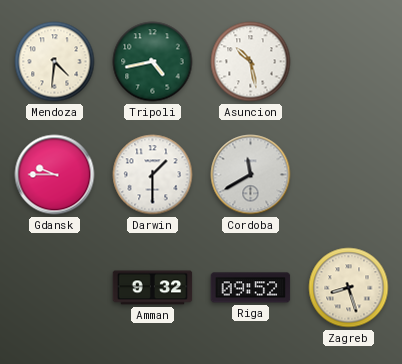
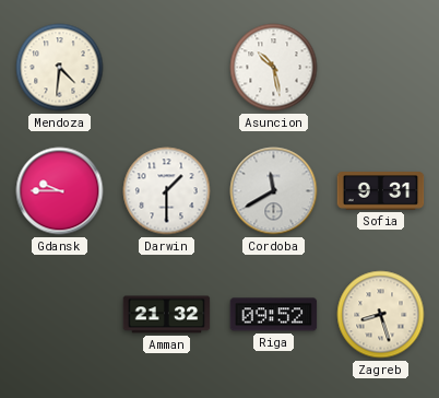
Tripoli: 4:43 -> none (153, 62)
Sofia: none -> 9:31 (381, 191)
Amman: 9:32 -> 21:32 (167, 315)
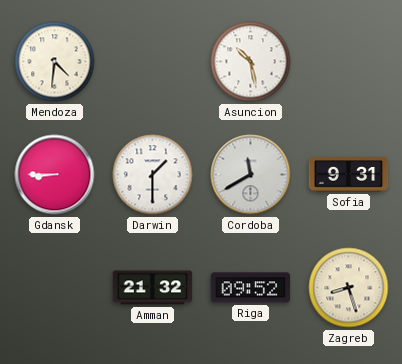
Gdansk: 9:45 -> 8:45 (55, 175)
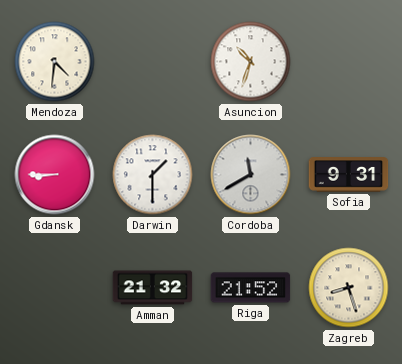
Asuncion: 10:28 -> 10:33 (251, 62)
Riga: 09:52 -> 21:52 (251, 288)
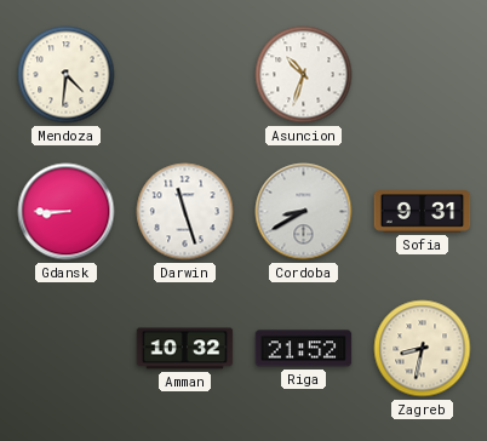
Darwin: 1:30 -> 11:27 (185, 212)
Cordoba: 11:40 -> 8:40 (304, 212)
Amman: 21:32 -> 10:32 (185, 349)
Zagreb: 8:27 -> 8:32 (423, 349)
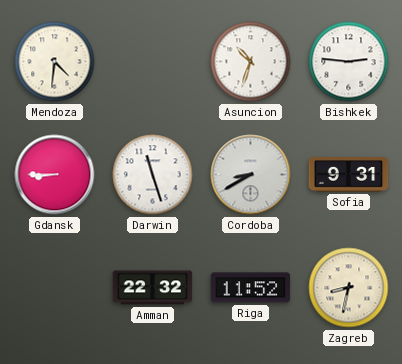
Bishkek: none -> 2:46 (349, 62)
Amman: 10:32 -> 22:32 (153, 288)
Riga: 21:52 -> 11:52 (251, 288)
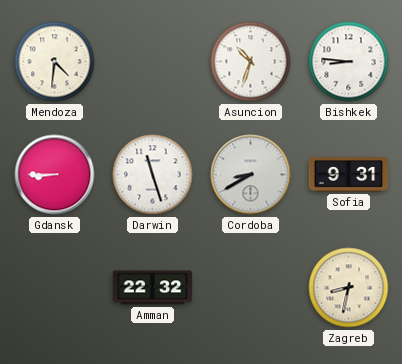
Bishkek: 2:46 -> 8:46 (349, 62)
Riga: 11:52 -> none (251, 288)
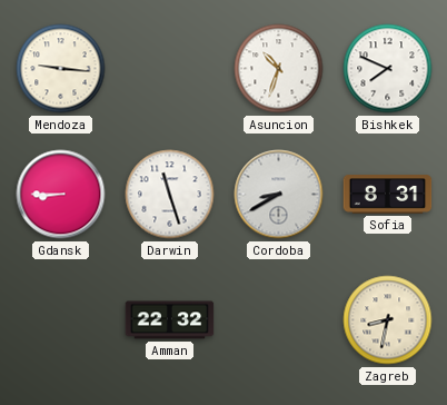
Mendoza: 4:31 -> 9:16 (61, 69)
Bishkek: 8:46 -> 7:49 (388, 69)
Sofia: 9:31 -> 8:31 (388, 195)
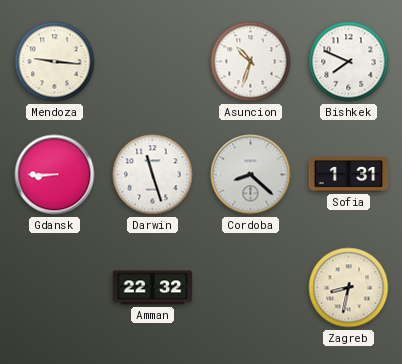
Cordoba: 8:40 -> 8:22 (251, 175)
Sofia: 8:31 -> 1:31 (349, 175)
